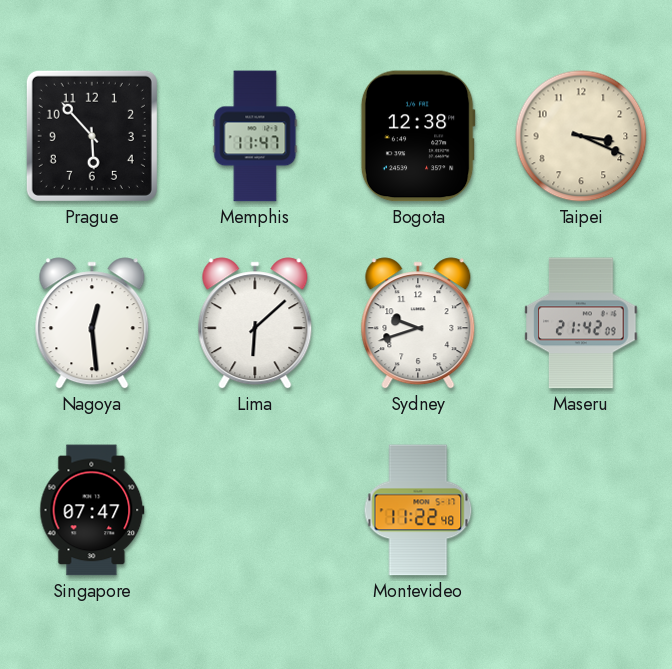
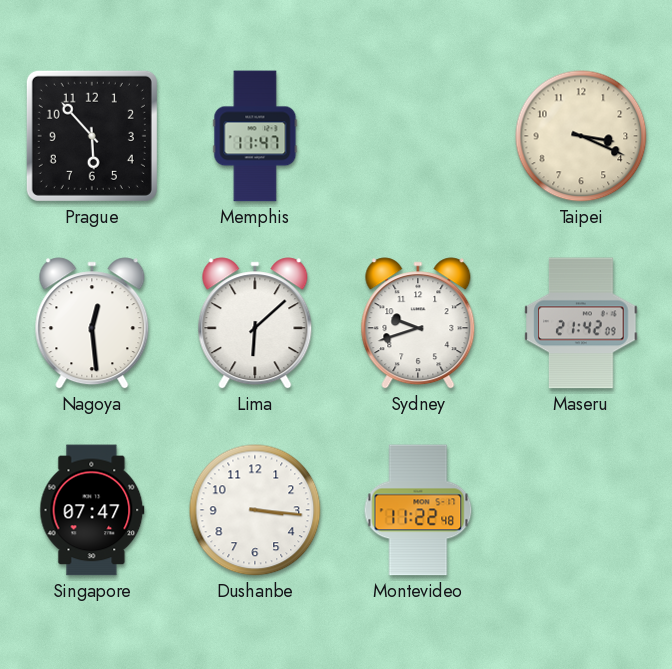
Bogota: 12:38 -> none (418, 136)
Dushanbe: none -> 3:16 (255, 510)
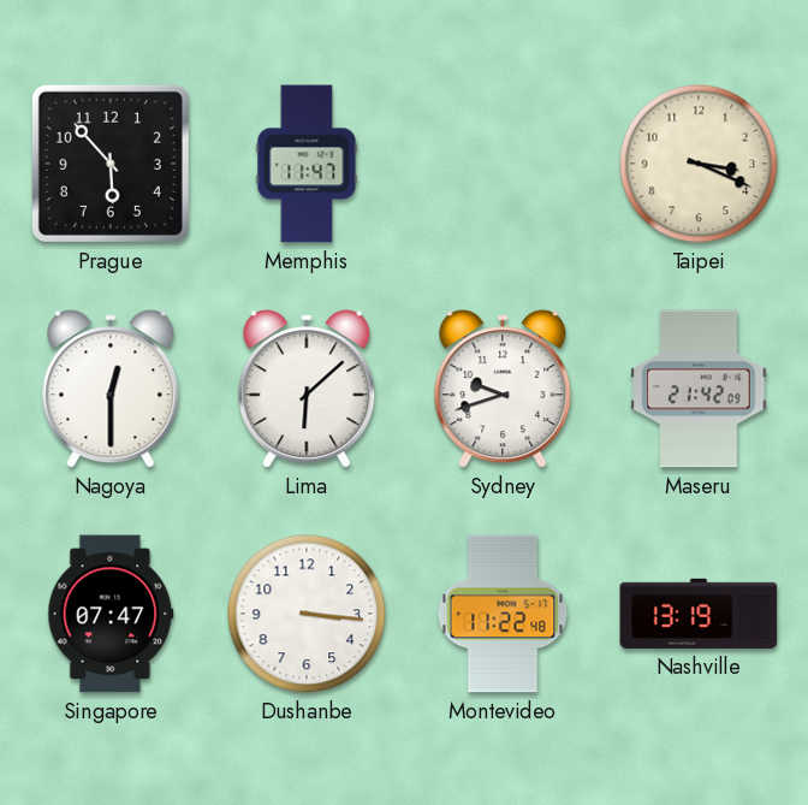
Nagoya: 12:29 -> 12:30 (111, 389)
Nashville: none -> 13:19 (699, 614)
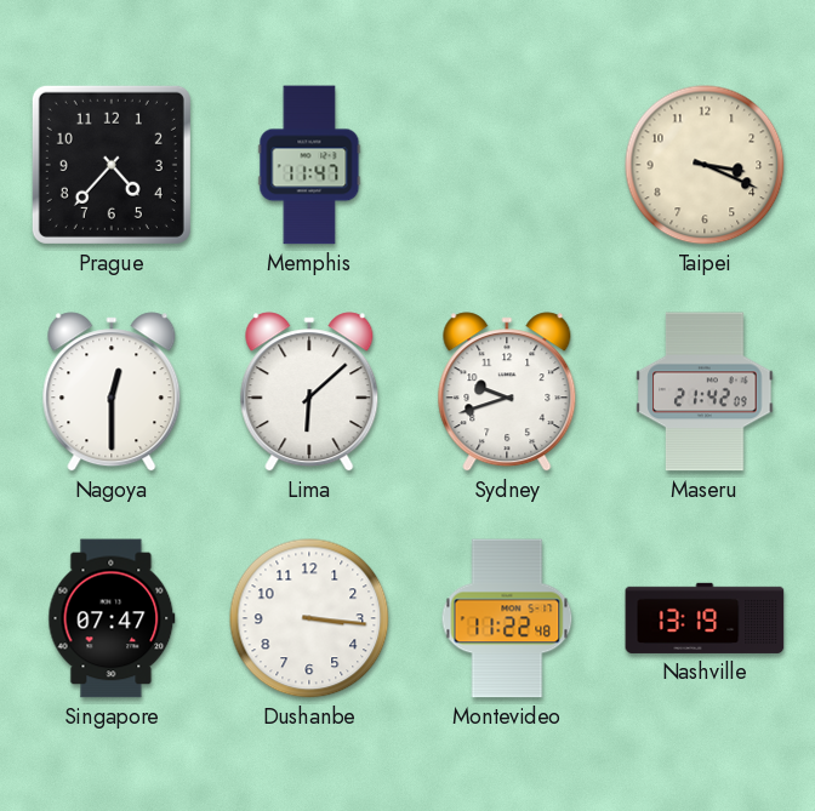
Prague: 5:53 -> 4:37 (112, 165)
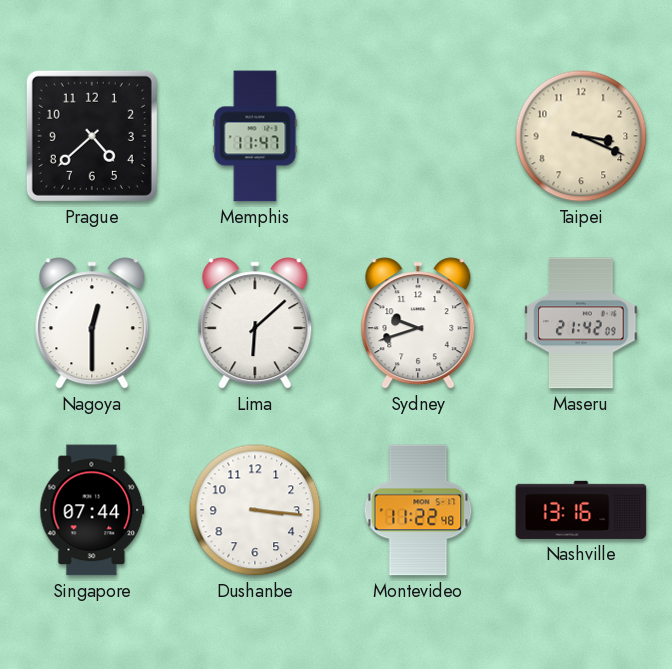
Prague: 4:37 -> 4:38 (92, 136)
Singapore: 07:47 -> 07:44 (92, 510)
Nashville: 13:19 -> 13:16 (581, 510)
